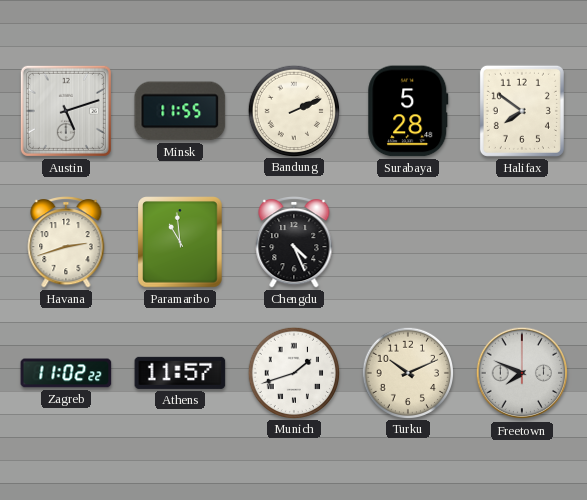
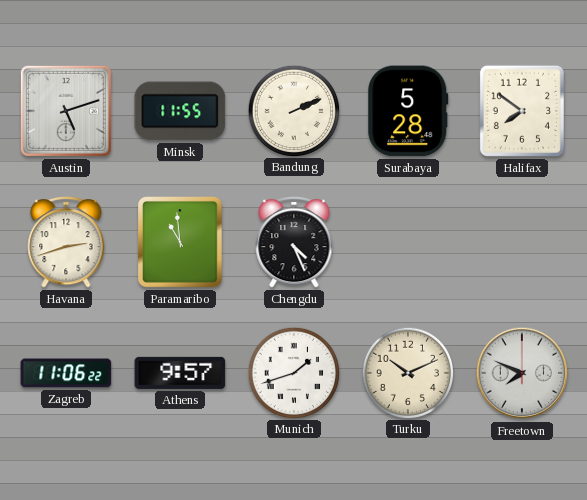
Zagreb: 11:02 -> 11:06 (66, 373)
Athens: 11:57 -> 9:57 (180, 373)
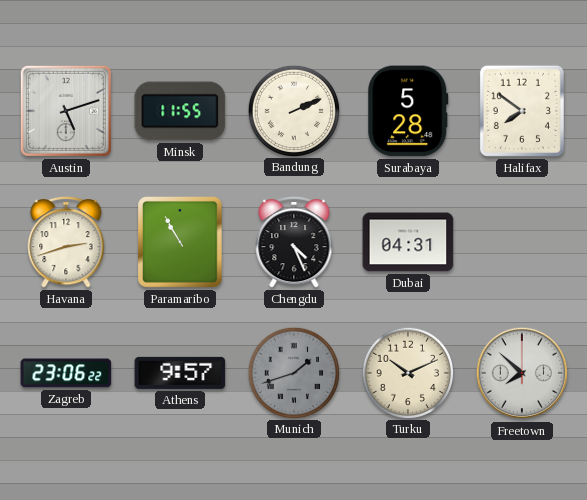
Paramaribo: 10:59 -> 10:55 (180, 242)
Dubai: none -> 04:31 (408, 242)
Zagreb: 11:06 -> 23:06 (66, 373)
Munich dial: white -> grey (293, 372)
Freetown: 7:49 -> 7:52 (522, 373)
